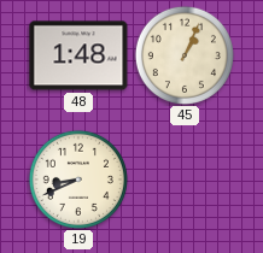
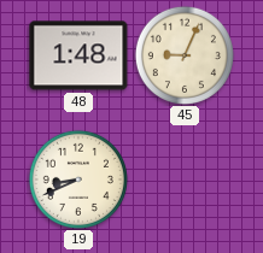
45: 1:04 -> 9:04 (185, 55)
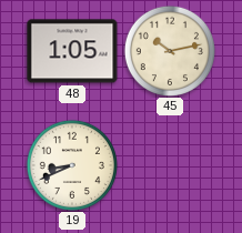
48: 1:48 -> 1:05 (72, 51)
45: 9:04 -> 10:13 (170, 51)
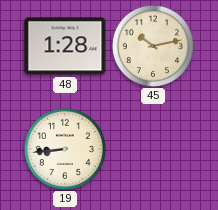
48: 1:05 -> 1:28 (65, 46)
19: 8:41 -> 8:44 (65, 149)
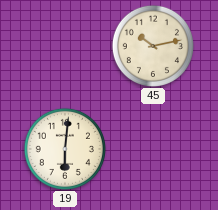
48: 1:28 -> none (65, 46)
19: 8:44 -> 6:01 (65, 149)
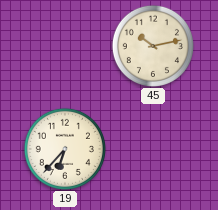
19: 6:01 -> 6:37 (65, 149)
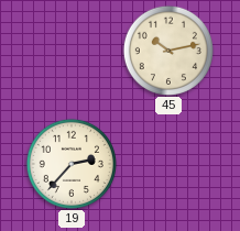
19: 6:37 -> 2:37 (72, 164)
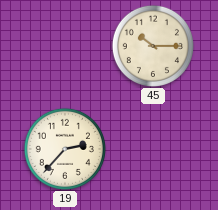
45: 10:13 -> 10:15 (153, 46)
